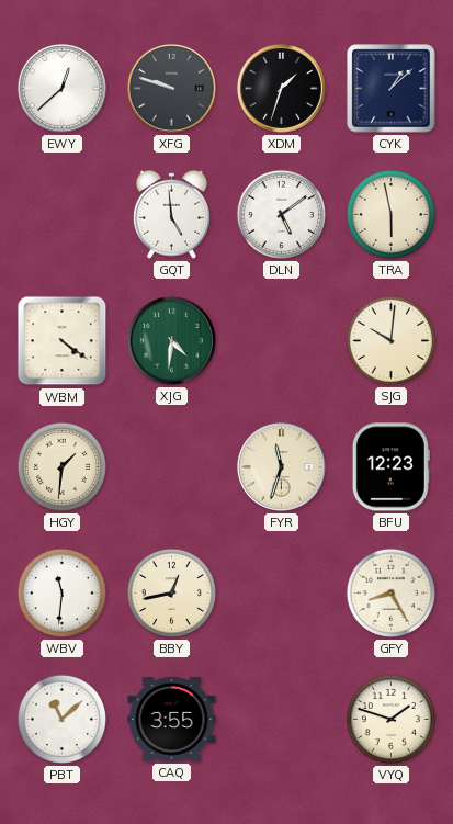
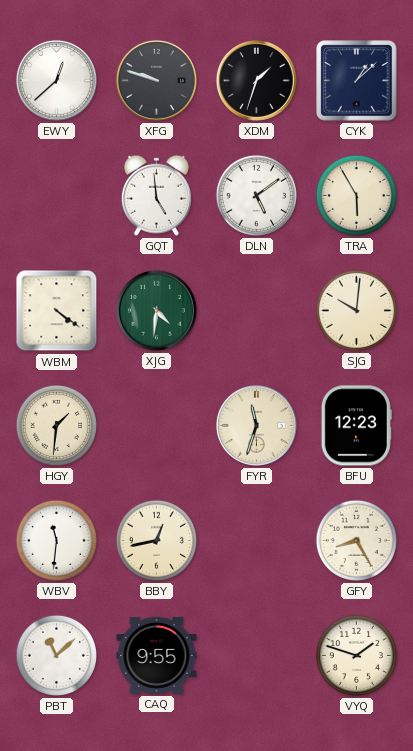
TRA: 5:58 -> 5:55 (356, 195)
CAQ: 3:55 -> 9:55 (157, 655)
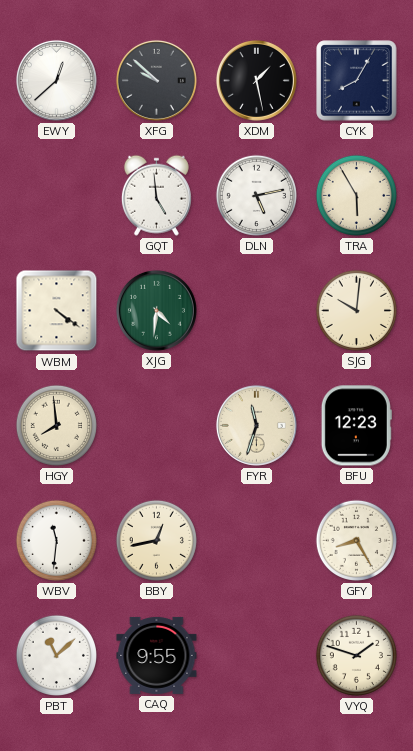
XFG: 9:48 -> 9:52 (156, 80)
XDM: 1:33 -> 1:28 (256, 80)
CYK: 1:08 -> 8:05 (357, 81)
DLN: 5:09 -> 5:13 (256, 195)
HGY: 1:31 -> 7:59 (56, 425)
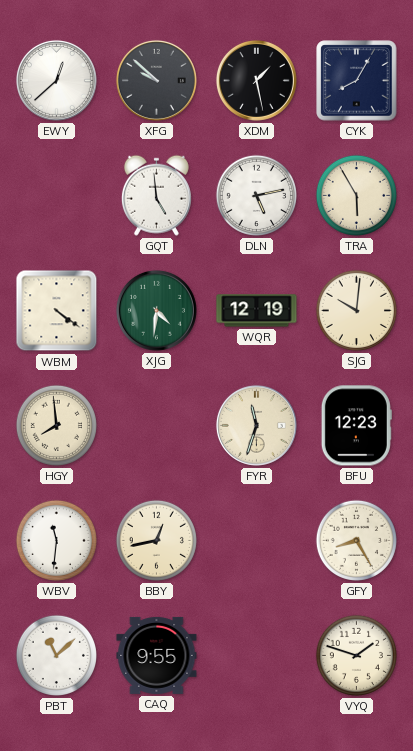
WQR: none -> 12:19 (257, 311)
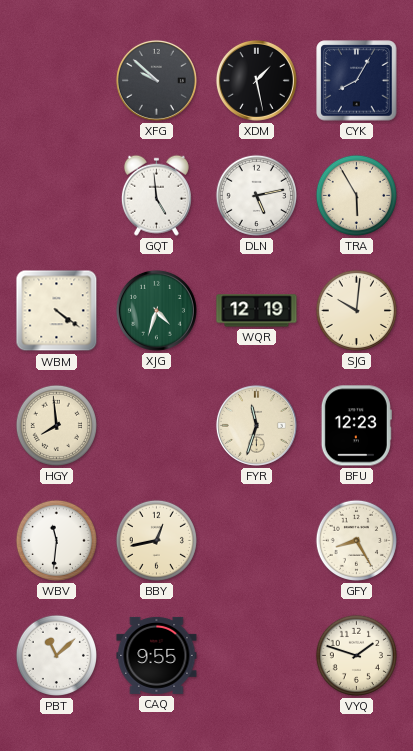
EWY: 12:38 -> none (56, 80)
XJG: 4:31 -> 4:33 (156, 310)
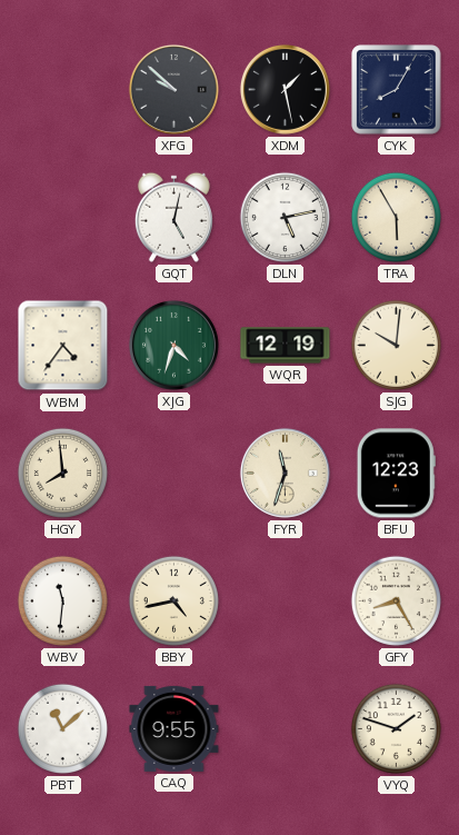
GQT: 4:59 -> 5:02 (173, 217)
WBM: 4:21 -> 4:36 (63, 346)
BBY: 12:43 -> 4:43 (173, 600)
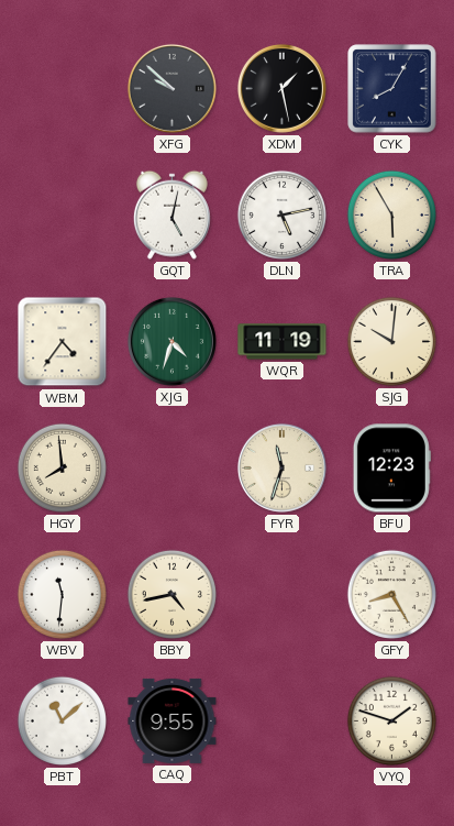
WQR: 12:19 -> 11:19 (283, 342)
